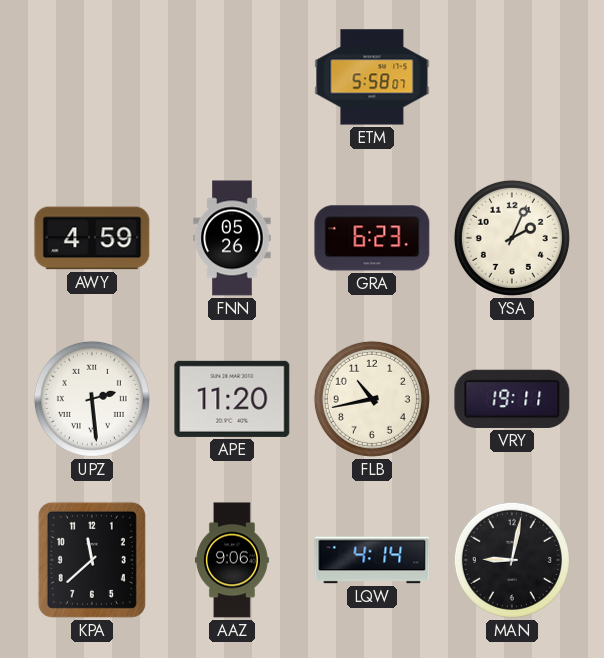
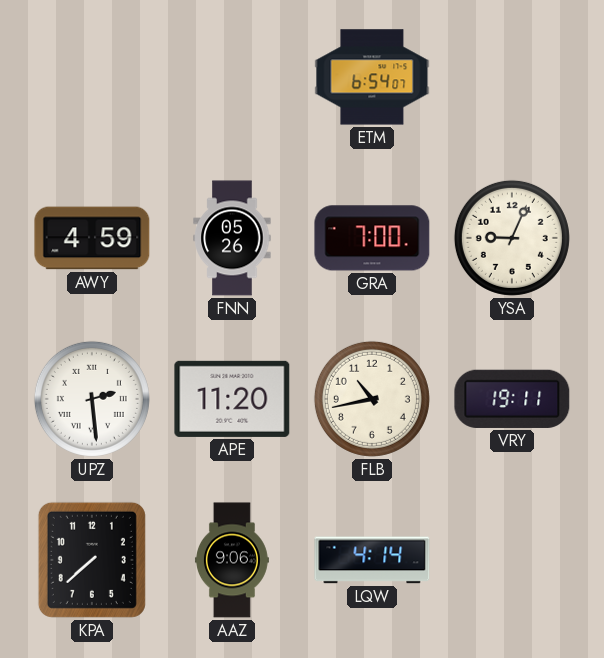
ETM: 5:58 -> 6:54 (372, 77)
GRA: 6:23 -> 7:00 (372, 238)
YSA: 2:04 -> 9:04 (512, 238)
KPA: 11:38 -> 7:38 (92, 560)
MAN: 9:02 -> none (512, 560)
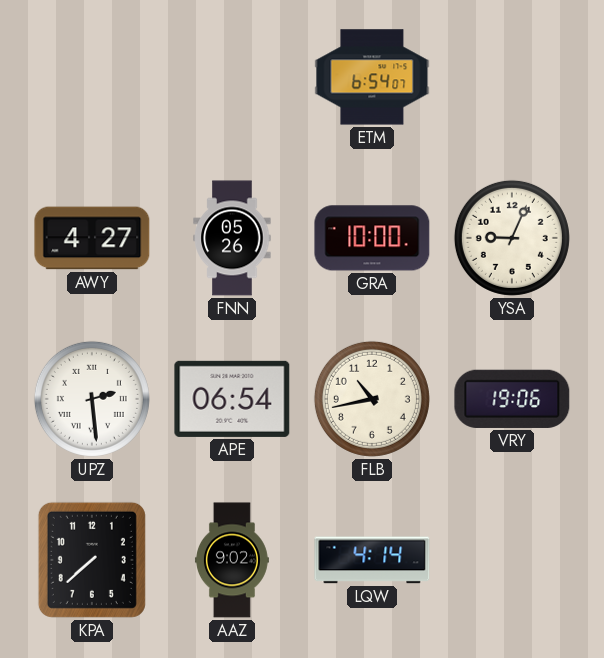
AWY: 4:59 -> 4:27 (92, 238)
GRA: 7:00 -> 10:00 (372, 238)
APE: 11:20 -> 06:54 (232, 399)
VRY: 19:11 -> 19:06 (512, 399)
AAZ: 9:06 -> 9:02 (232, 560)
